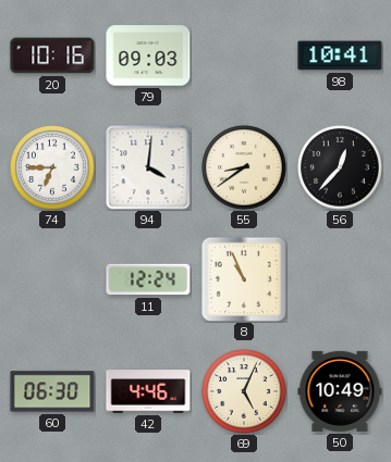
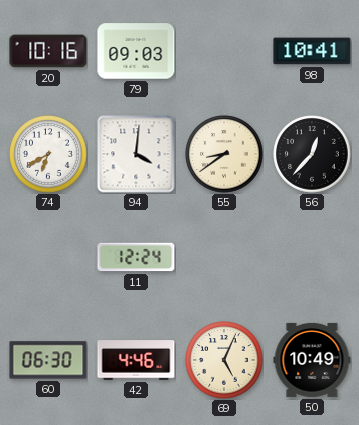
74: 6:45 -> 6:40 (48, 154)
8: 10:56 -> none (244, 279)
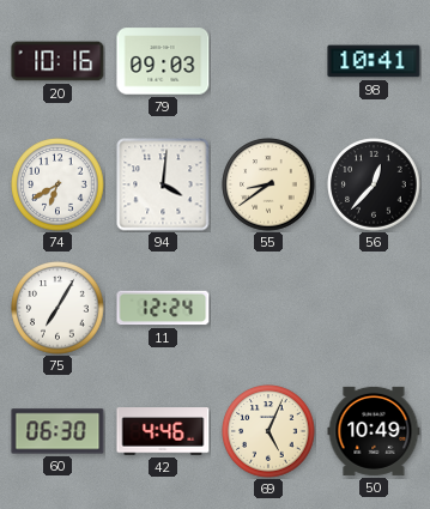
75: none -> 7:05 (57, 308)
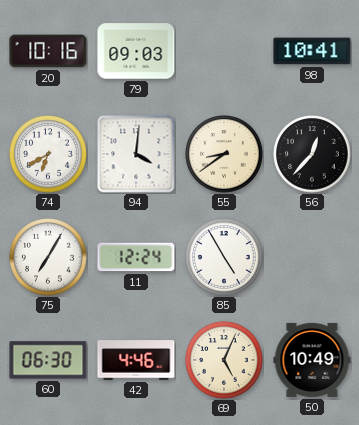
85: none -> 4:55 (224, 257)
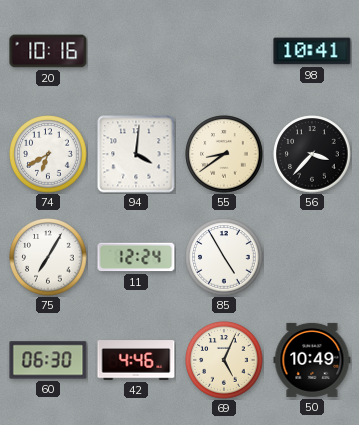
79: 09:03 -> none (136, 51)
56: 12:37 -> 3:37 (312, 154)
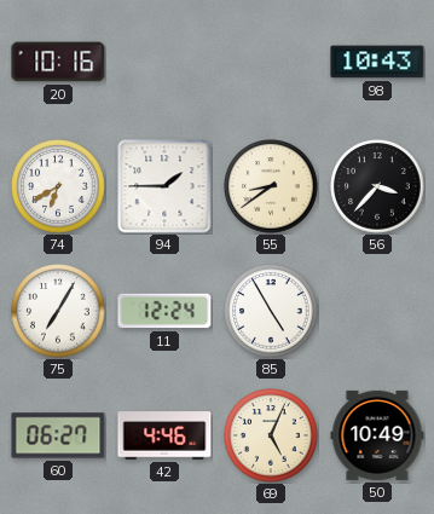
98: 10:41 -> 10:43 (377, 62)
94: 4:01 -> 1:45 (164, 186)
60: 06:30 -> 06:27 (58, 435)
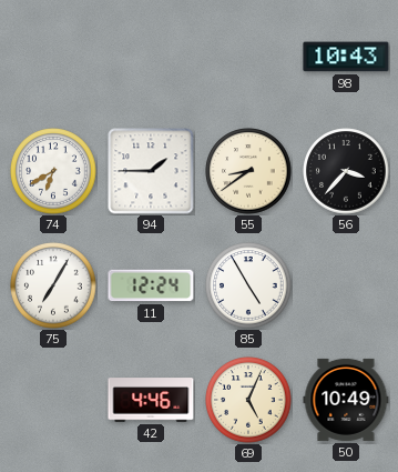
20: 10:16 -> none (58, 62)
60: 06:27 -> none (58, 435)
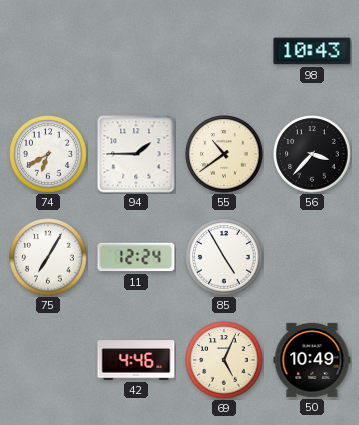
55: 8:39 -> 10:39 (224, 154)
